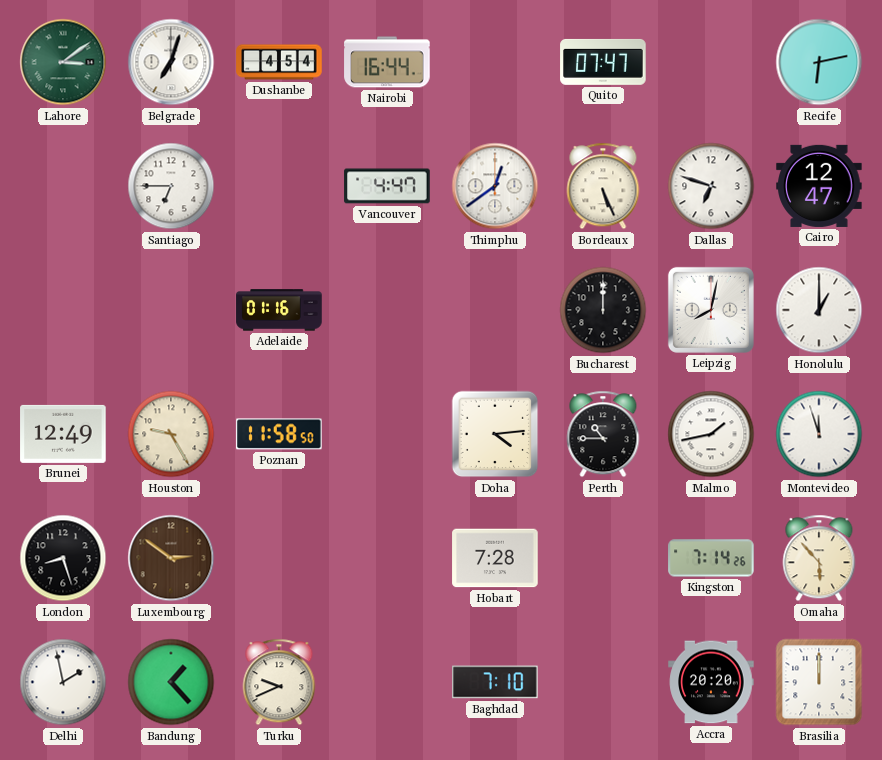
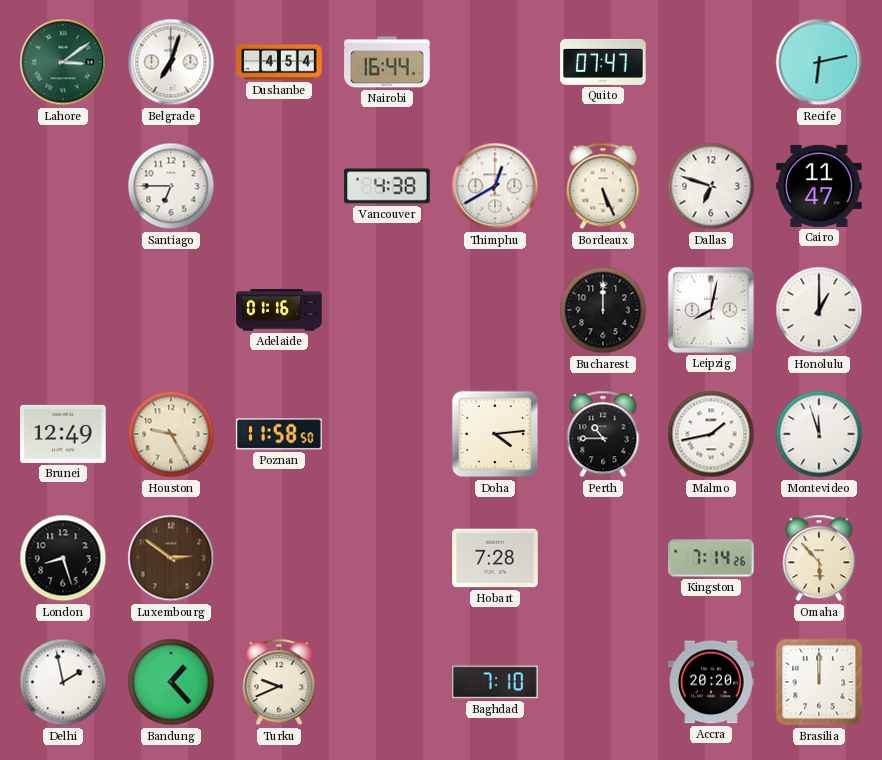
Vancouver: 4:47 -> 4:38 (387, 186)
Thimphu: 12:39 -> 12:40 (495, 186)
Cairo: 12:47 -> 11:47 (819, 186)
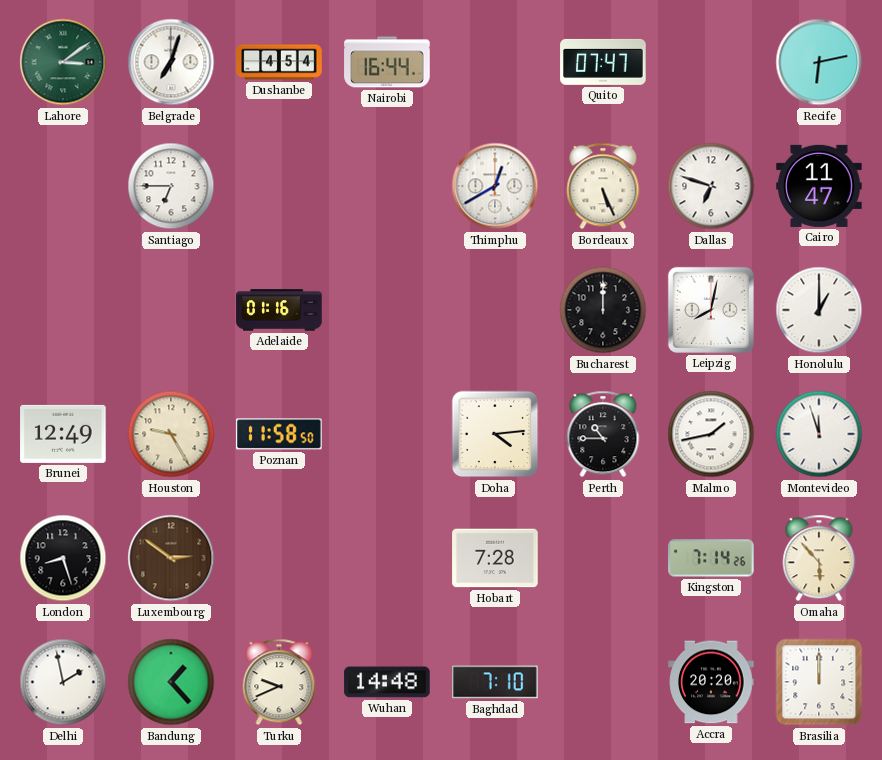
Vancouver: 4:38 -> none (387, 186)
Wuhan: none -> 14:48 (387, 682)
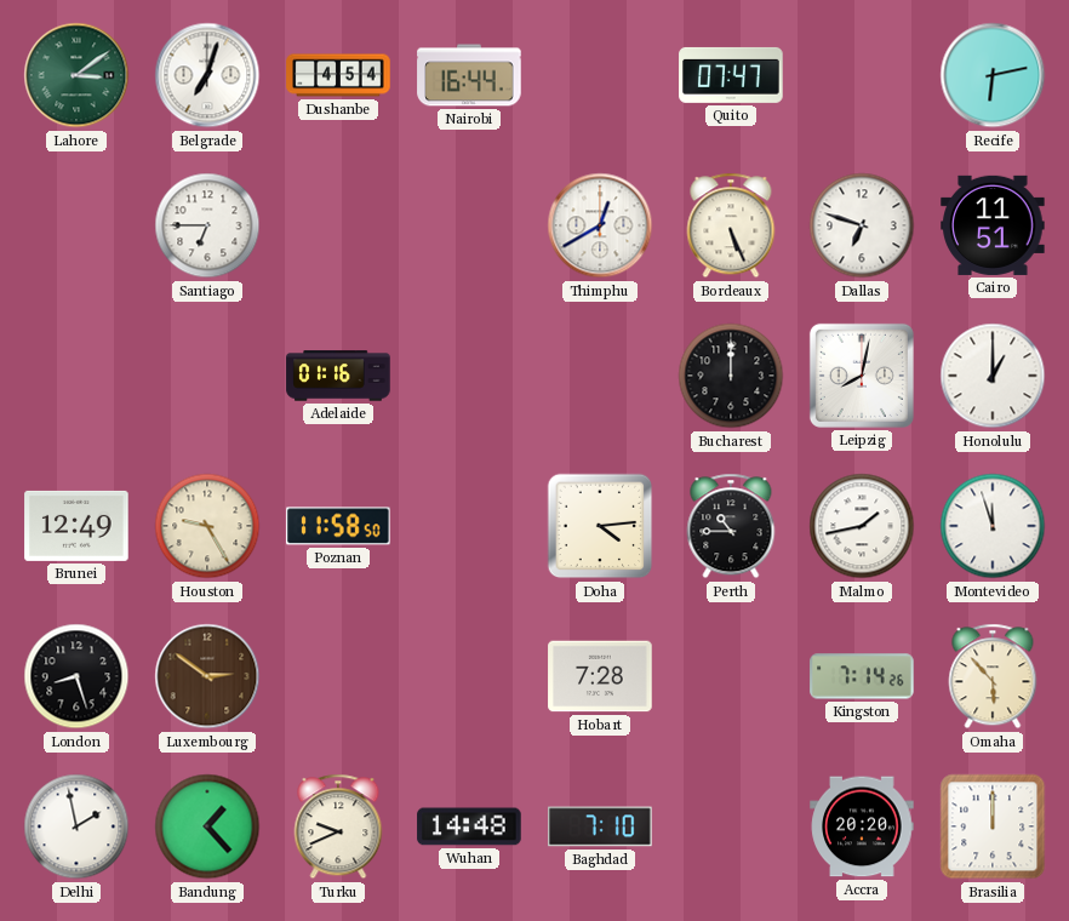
Cairo: 11:47 -> 11:51 (993, 225)
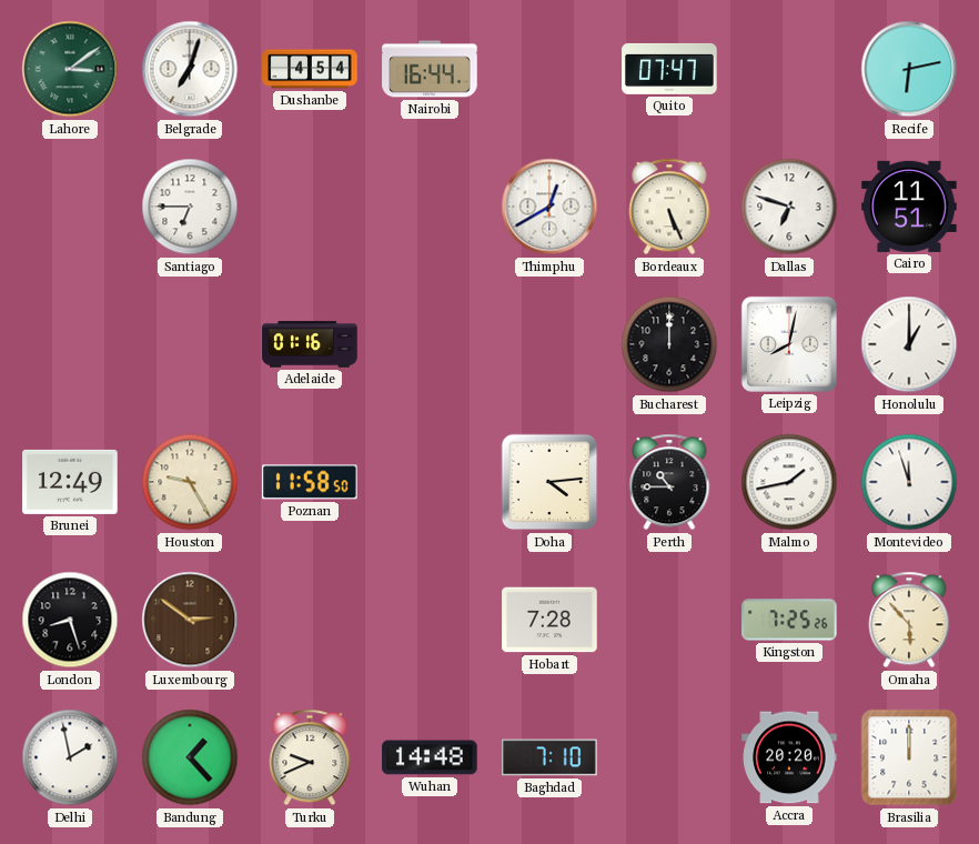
Kingston: 7:14 -> 7:25 (789, 620)
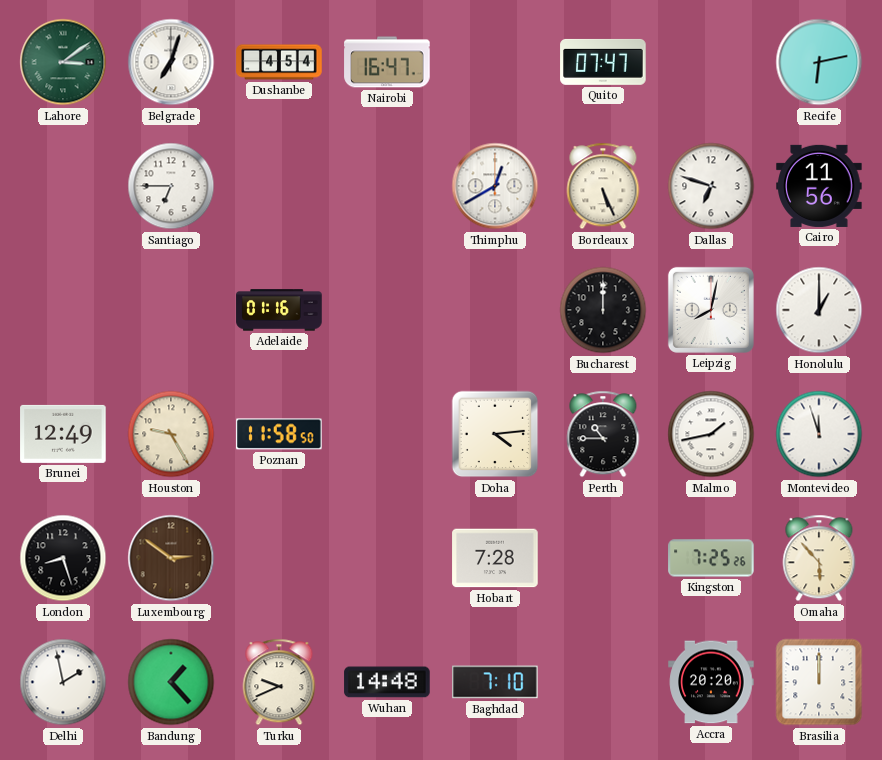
Nairobi: 16:44 -> 16:47 (387, 62)
Cairo: 11:51 -> 11:56 (819, 186)
